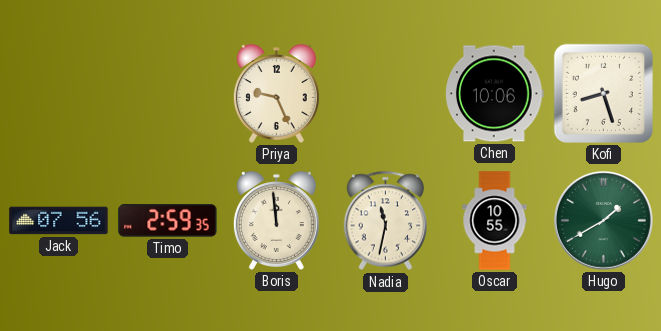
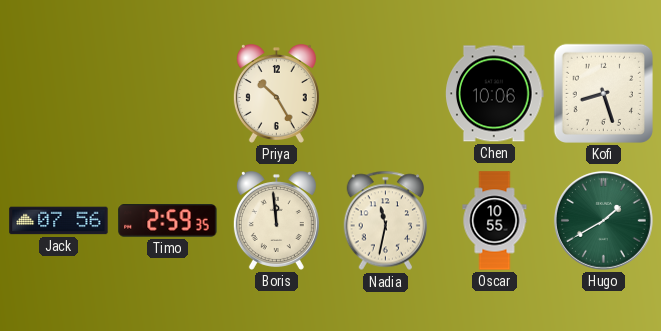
Priya: 9:26 -> 10:25 (276, 94)
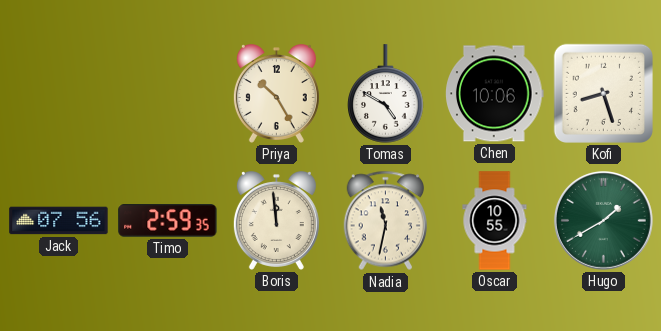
Tomas: none -> 4:50 (386, 94)
